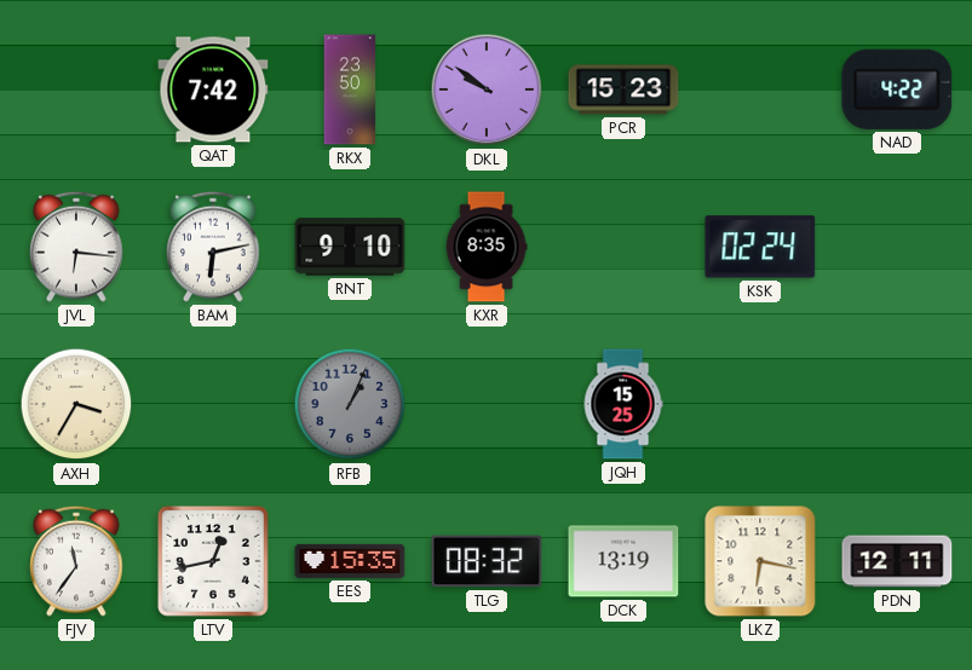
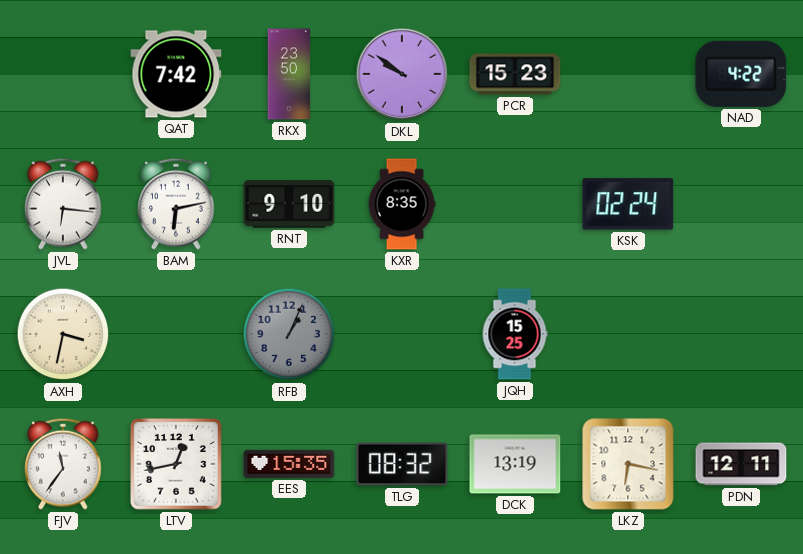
AXH: 3:35 -> 3:32 (63, 334)
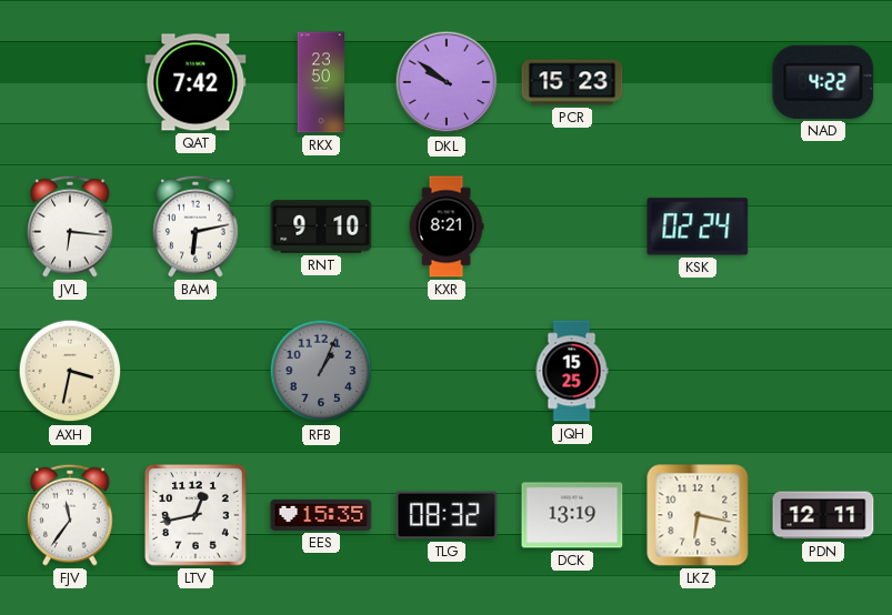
KXR: 8:35 -> 8:21 (447, 226)
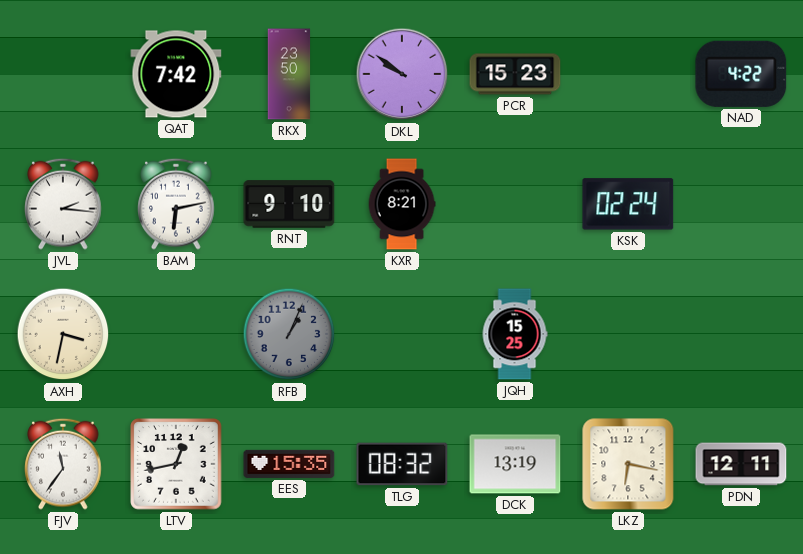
JVL: 6:16 -> 2:16 (63, 204)
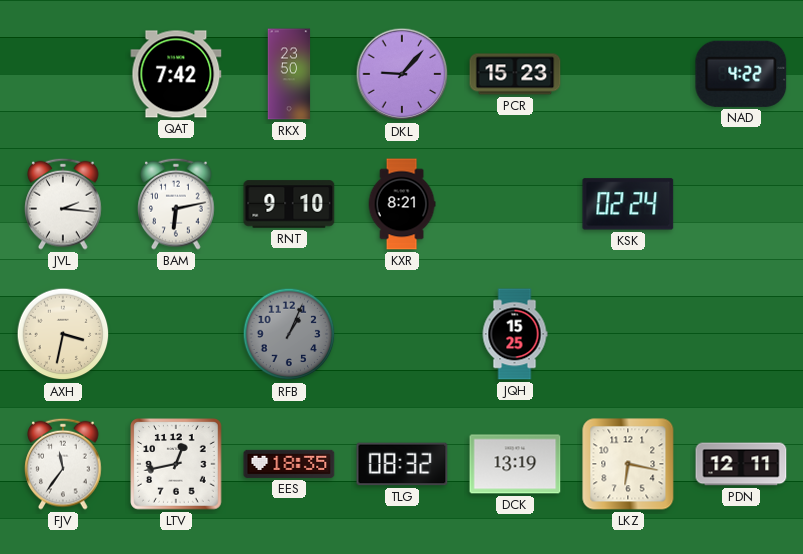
DKL: 9:51 -> 9:07 (402, 74)
EES: 15:35 -> 18:35 (289, 464)
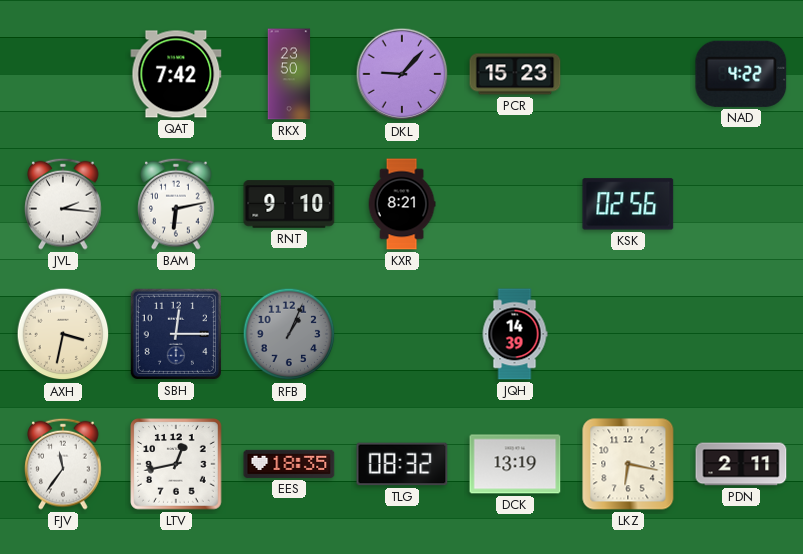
KSK: 02:24 -> 02:56 (628, 204)
SBH: none -> 12:15 (176, 334)
JQH: 15:25 -> 14:39 (515, 334)
PDN: 12:11 -> 2:11 (741, 464)
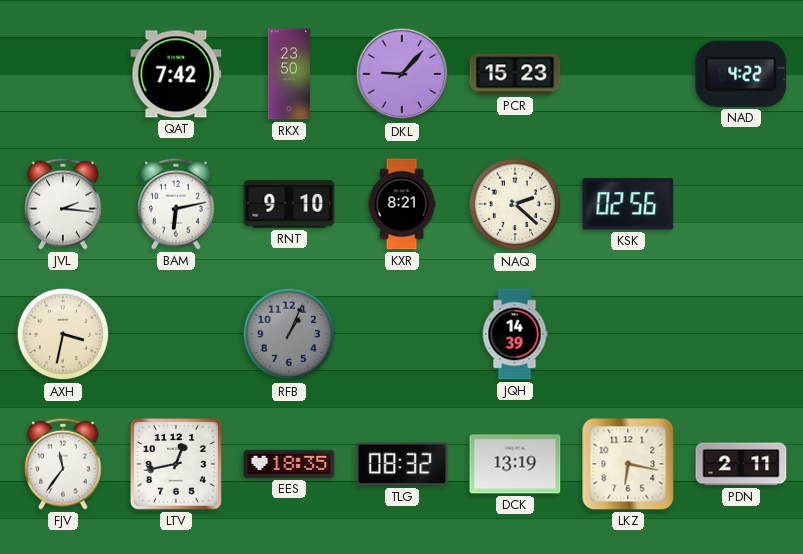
NAQ: none -> 2:22 (515, 204)
SBH: 12:15 -> none (176, 334)
